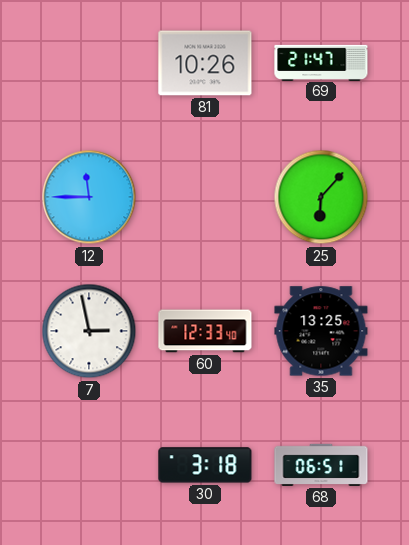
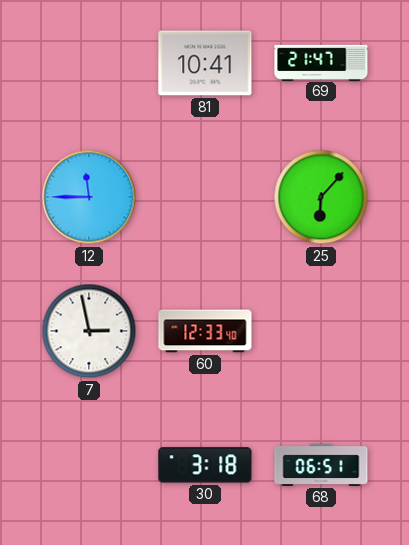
81: 10:26 -> 10:41 (205, 63)
35: 13:25 -> none (321, 331)
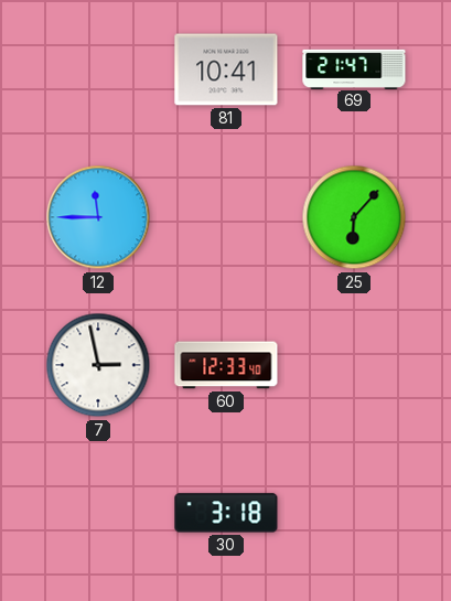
68: 06:51 -> none (321, 465)
